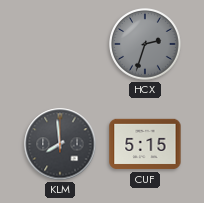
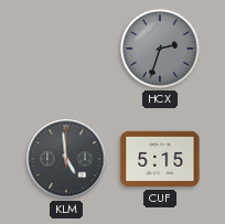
KLM: 7:59 -> 4:59 (66, 159)
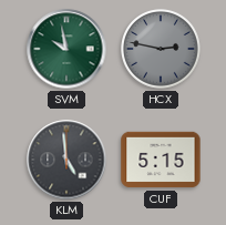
SVM: none -> 9:58 (66, 49)
HCX: 2:33 -> 2:47 (162, 50)
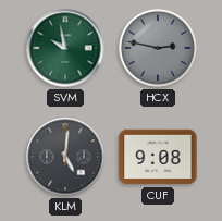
KLM: 4:59 -> 5:01 (65, 157)
CUF: 5:15 -> 9:08 (158, 157)
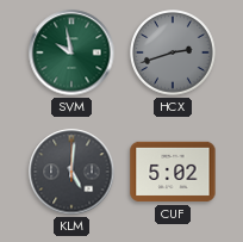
HCX: 2:47 -> 2:42 (174, 54)
CUF: 9:08 -> 5:02 (173, 172)
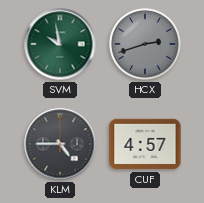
KLM: 5:01 -> 4:45 (60, 144)
CUF: 5:02 -> 4:57 (145, 144)
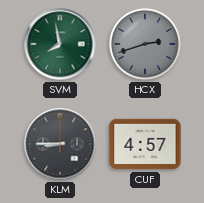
SVM: 9:58 -> 7:58 (60, 44)
KLM: 4:45 -> 8:45 (60, 144)
